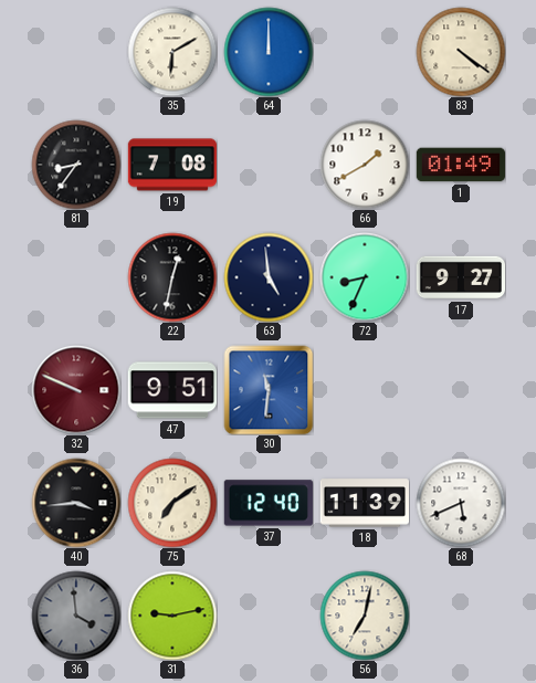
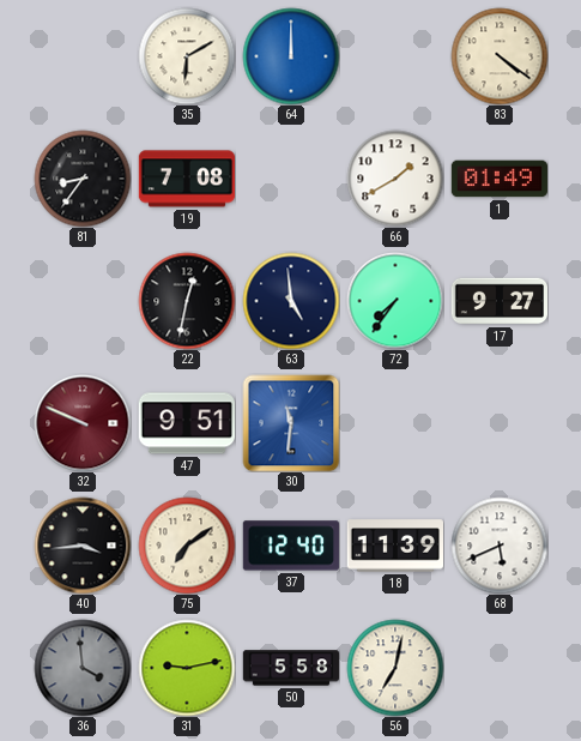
72: 8:34 -> 7:36 (395, 301)
50: none -> 5:58 (290, 668)
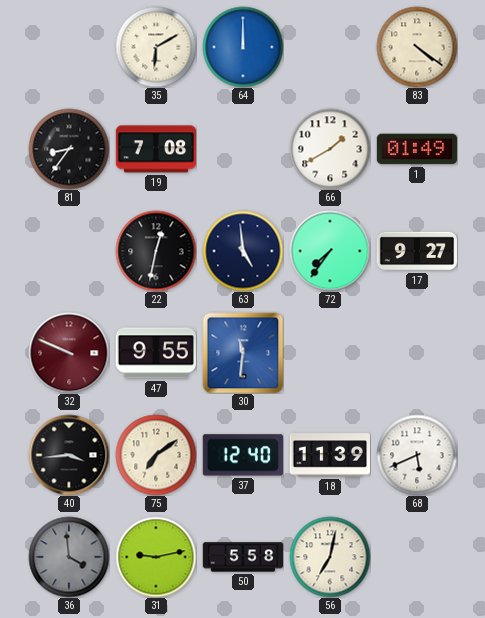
47: 9:51 -> 9:55 (156, 353)
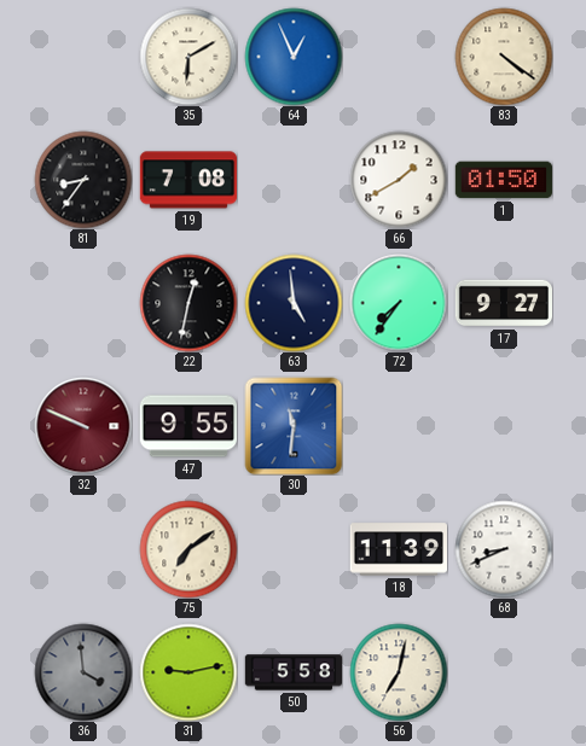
64: 12:00 -> 12:56 (294, 57)
1: 01:49 -> 01:50 (503, 180)
40: 3:44 -> none (69, 455)
37: 12:40 -> none (243, 455)
68: 5:41 -> 8:41 (504, 549)
